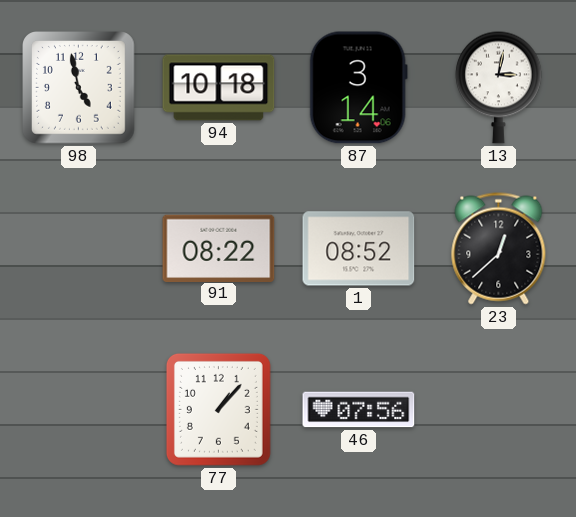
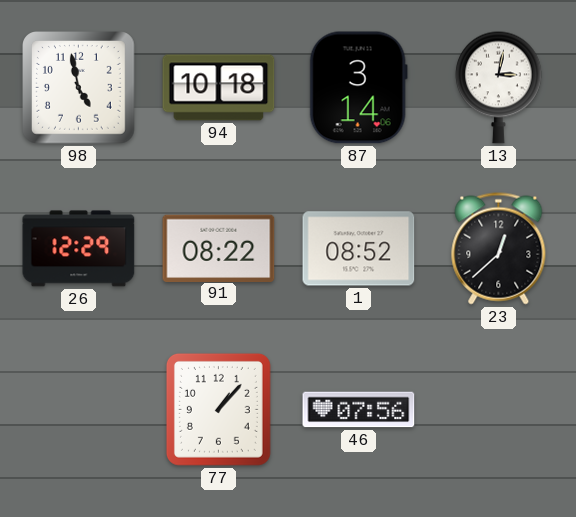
26: none -> 12:29 (79, 249)
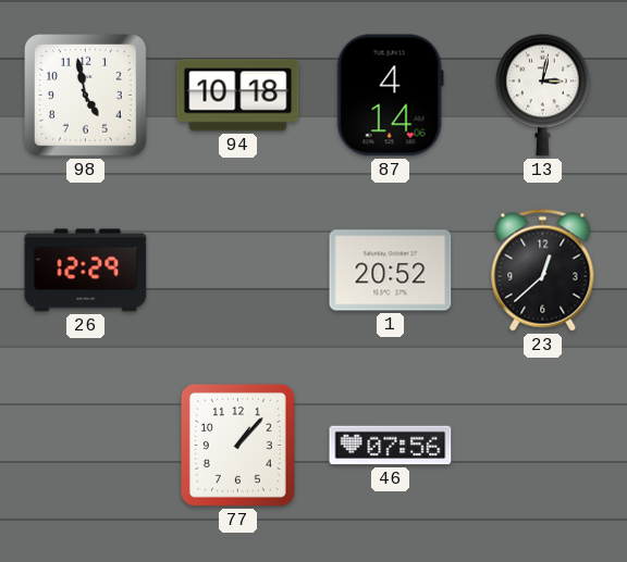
87: 3:14 -> 4:14 (390, 96)
91: 08:22 -> none (219, 248)
1: 08:52 -> 20:52 (391, 271)
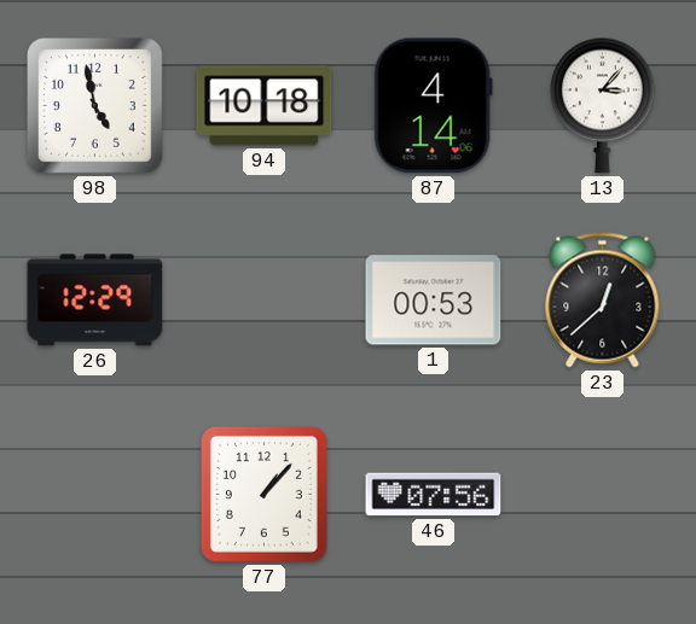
13: 3:02 -> 3:07 (603, 105)
1: 20:52 -> 00:53 (434, 301)
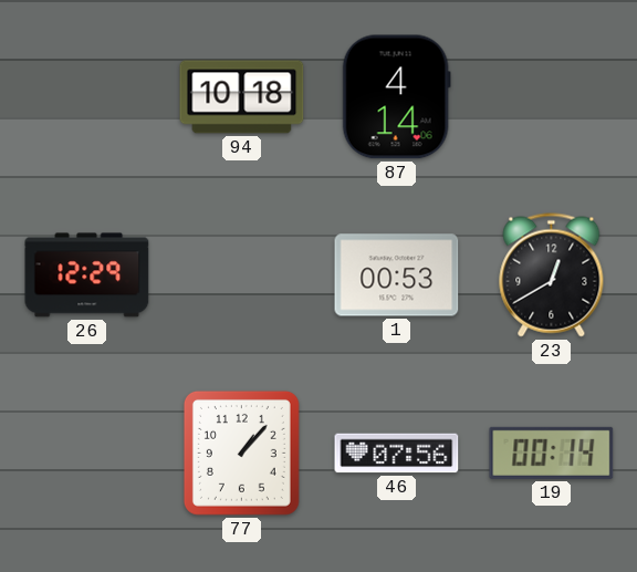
98: 4:58 -> none (95, 106)
13: 3:07 -> none (603, 105)
23: 12:38 -> 12:40 (552, 275)
19: none -> 00:14 (552, 453)
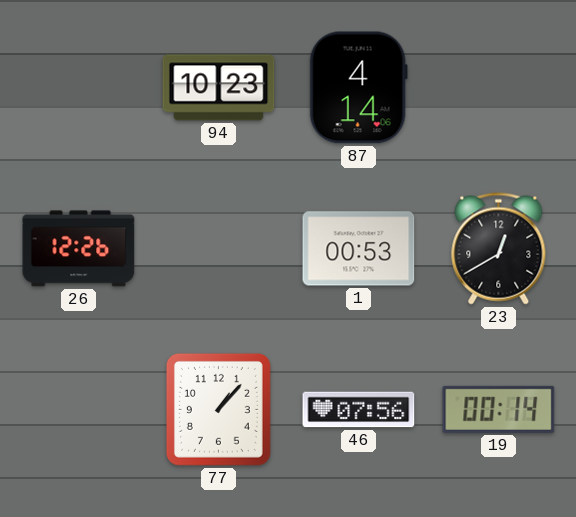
94: 10:18 -> 10:23 (219, 88)
26: 12:29 -> 12:26 (79, 249)
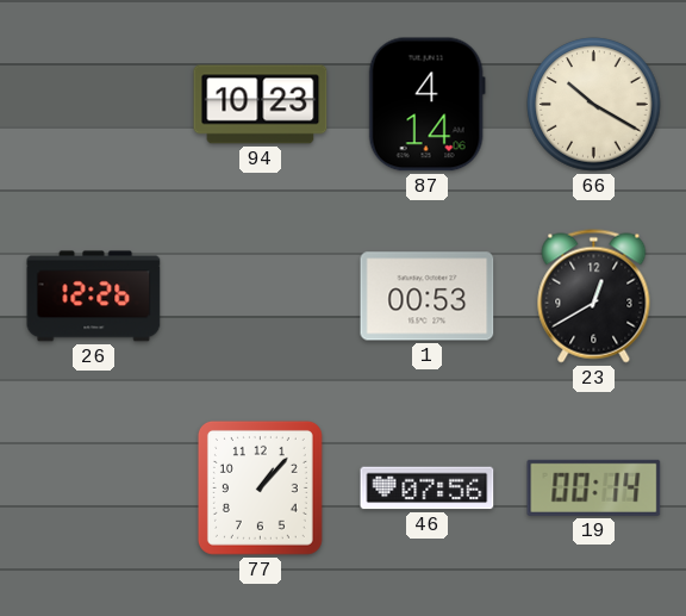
66: none -> 10:20 (594, 105)
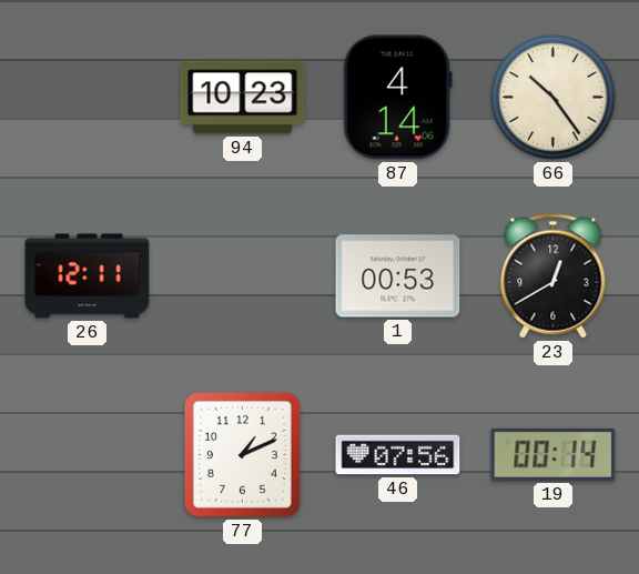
66: 10:20 -> 10:24 (554, 98)
26: 12:26 -> 12:11 (88, 276)
77: 1:07 -> 1:11 (242, 454)
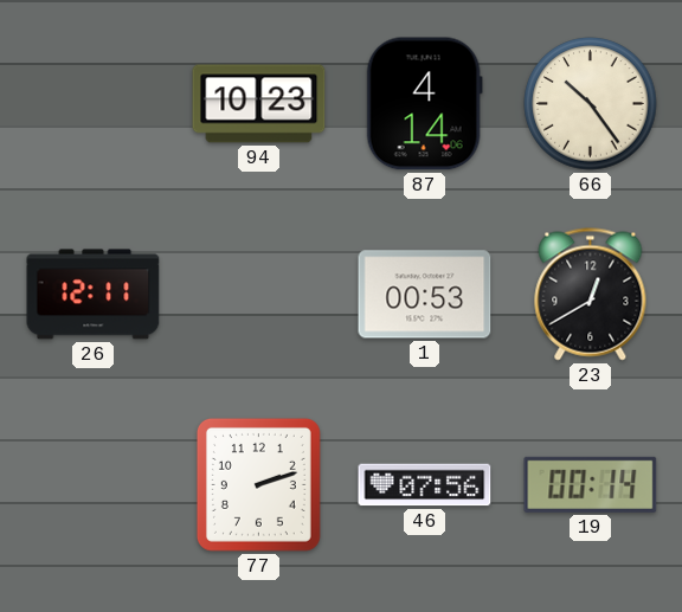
77: 1:11 -> 2:12 (258, 484)
